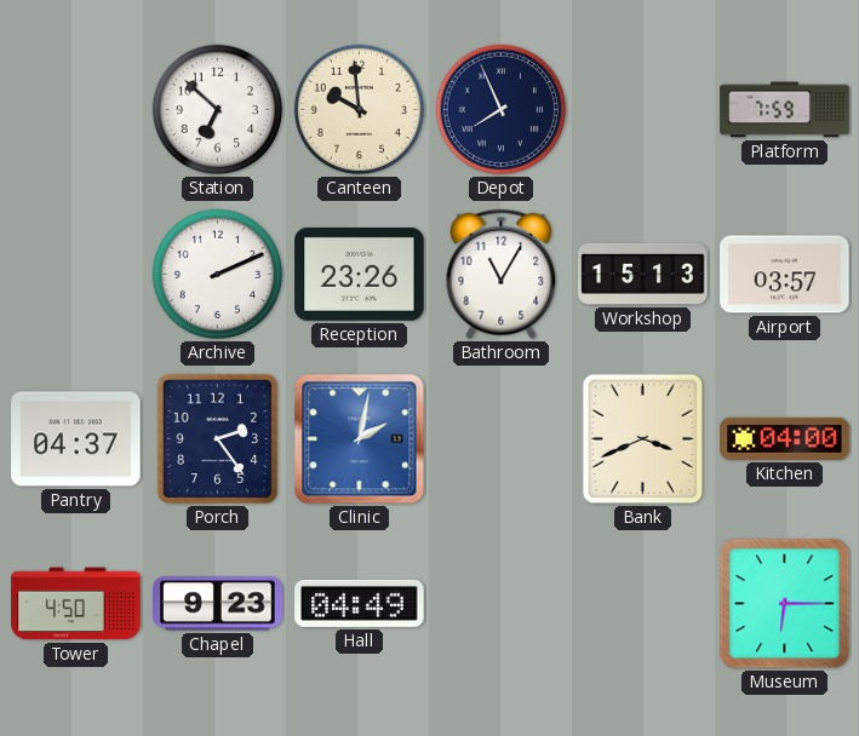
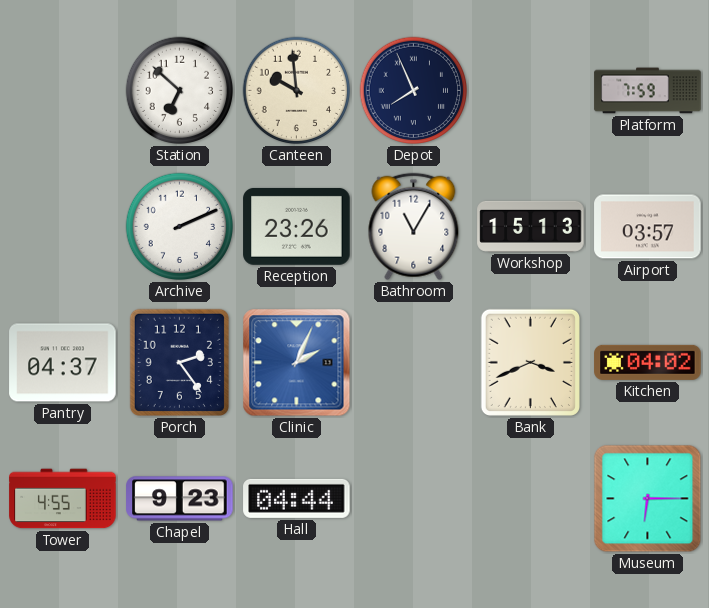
Clinic: 2:02 -> 2:04 (297, 363)
Kitchen: 04:00 -> 04:02 (648, 362)
Tower: 4:50 -> 4:55 (63, 499)
Hall: 04:49 -> 04:44 (297, 498)
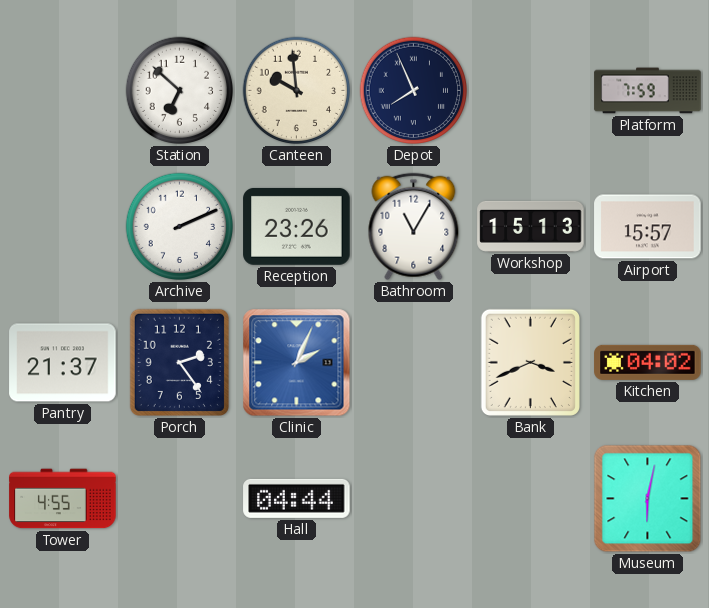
Airport: 03:57 -> 15:57 (648, 227)
Pantry: 04:37 -> 21:37 (63, 363)
Chapel: 9:23 -> none (180, 499)
Museum: 6:15 -> 6:02 (648, 499)
